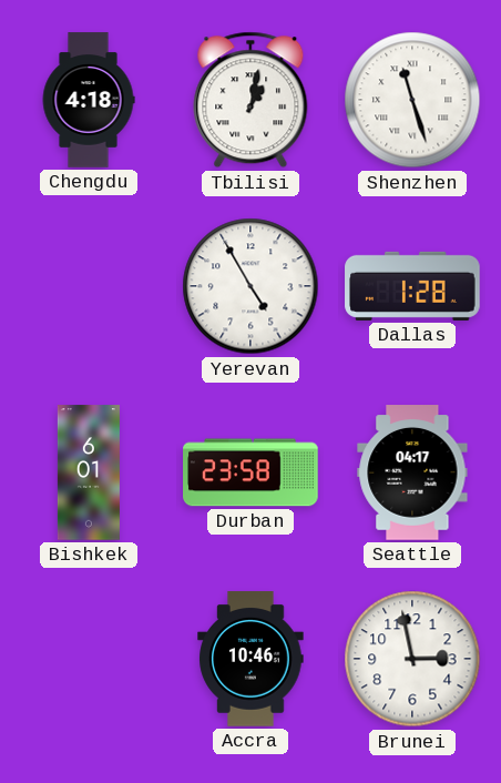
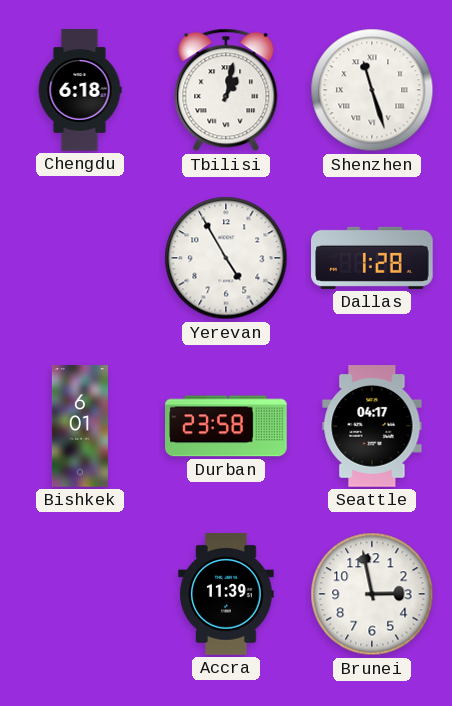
Chengdu: 4:18 -> 6:18 (80, 90)
Accra: 10:46 -> 11:39 (226, 594)
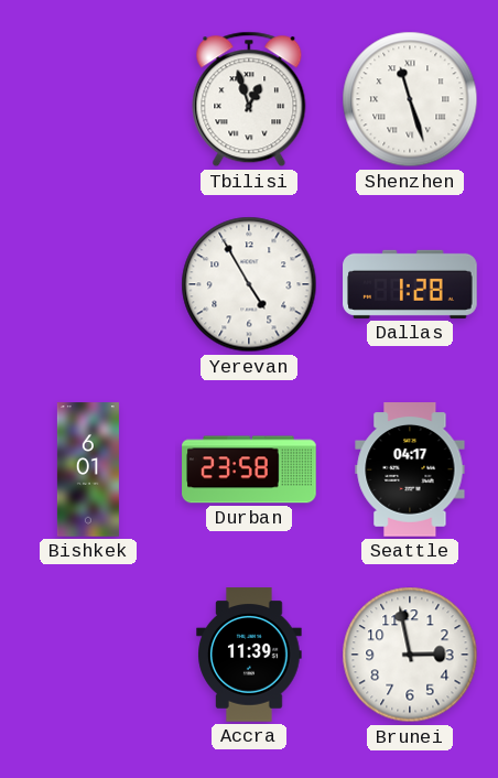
Chengdu: 6:18 -> none (80, 90)
Tbilisi: 1:02 -> 12:57 (249, 99)
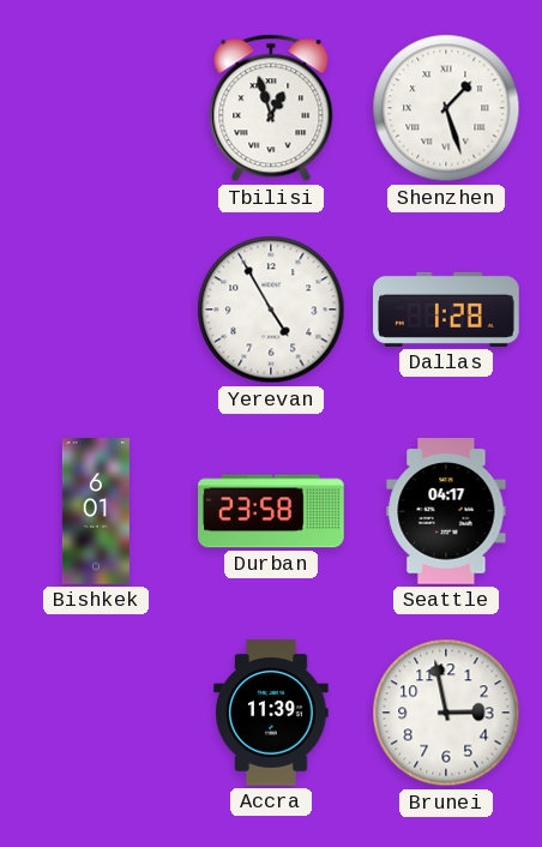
Shenzhen: 11:27 -> 1:27 (446, 108)
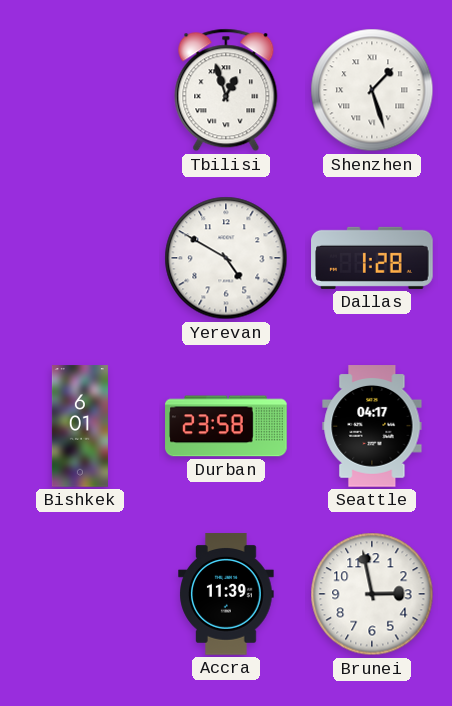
Yerevan: 4:55 -> 4:50 (226, 258)
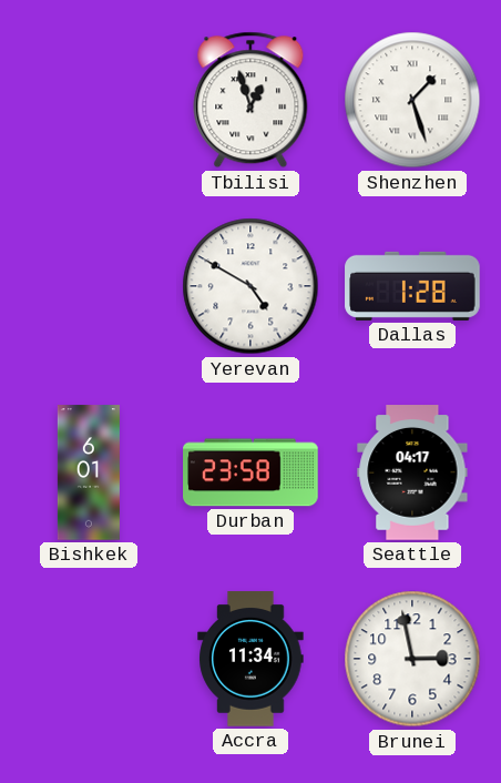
Accra: 11:39 -> 11:34 (250, 659)
